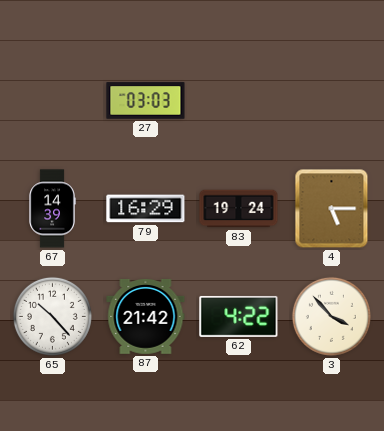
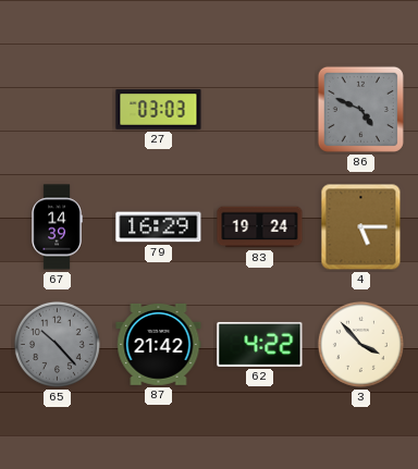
86: none -> 4:49 (360, 109)
65 dial: white -> grey (57, 344)
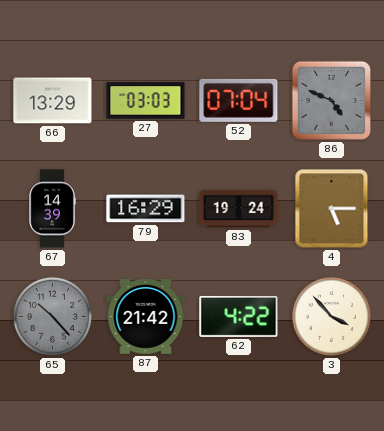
66: none -> 13:29 (53, 101)
52: none -> 07:04 (239, 100)
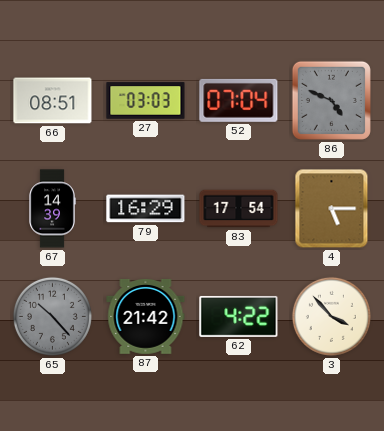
66: 13:29 -> 08:51 (53, 101)
83: 19:24 -> 17:54 (239, 209)
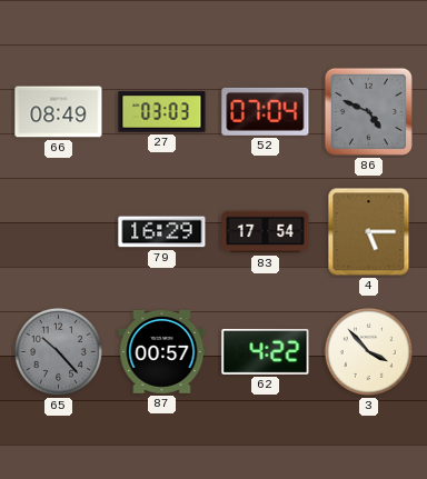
66: 08:51 -> 08:49 (59, 112)
67: 14:39 -> none (52, 209)
87: 21:42 -> 00:57 (162, 351)
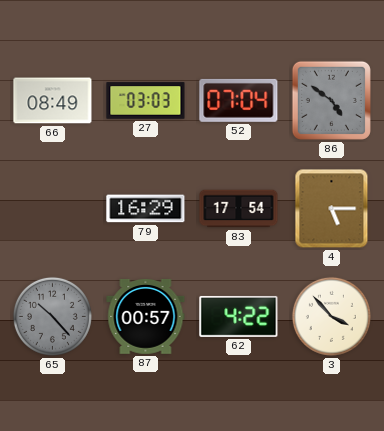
86: 4:49 -> 4:51 (331, 100)
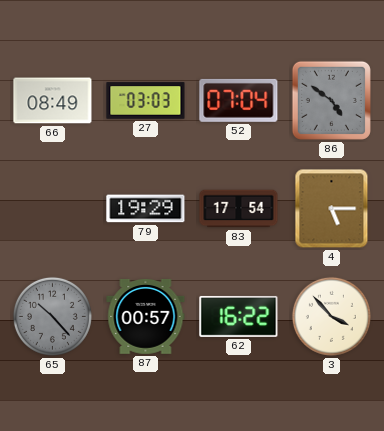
79: 16:29 -> 19:29 (146, 209)
62: 4:22 -> 16:22 (239, 316)
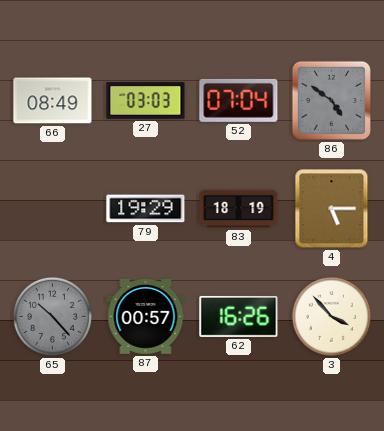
83: 17:54 -> 18:19 (239, 209)
62: 16:22 -> 16:26 (239, 316)
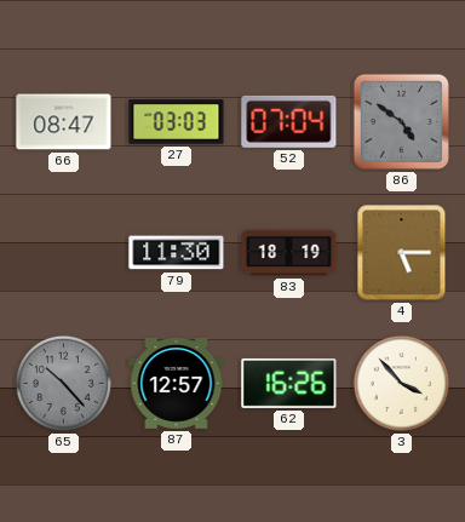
66: 08:49 -> 08:47 (64, 122)
79: 19:29 -> 11:30 (177, 253)
87: 00:57 -> 12:57 (177, 383)
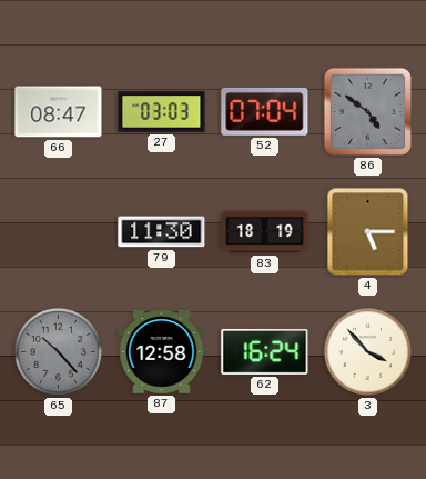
87: 12:57 -> 12:58 (162, 351)
62: 16:26 -> 16:24 (265, 351)
